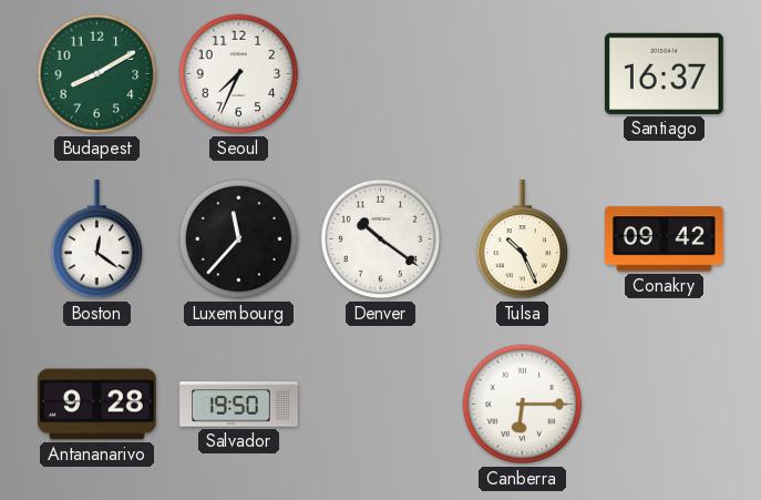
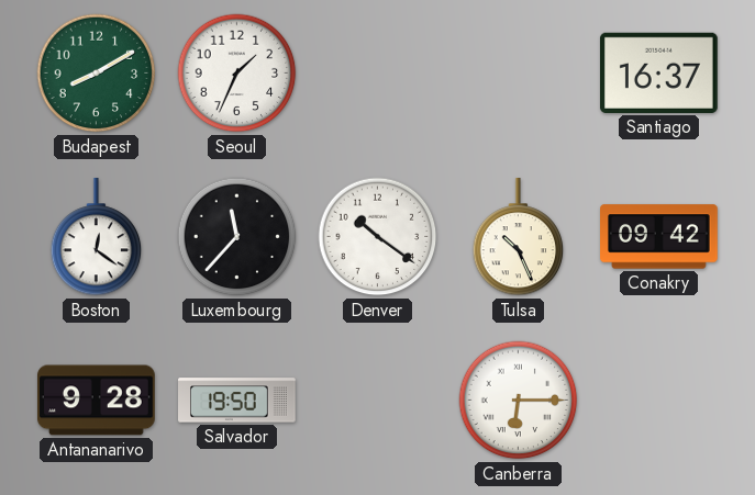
Seoul: 7:34 -> 1:34 (237, 74)
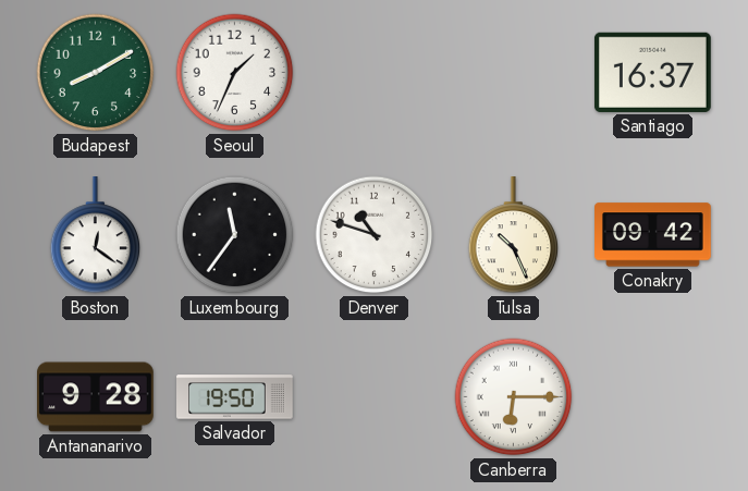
Luxembourg: 11:37 -> 11:36 (235, 235)
Denver: 10:21 -> 10:48 (375, 235)
